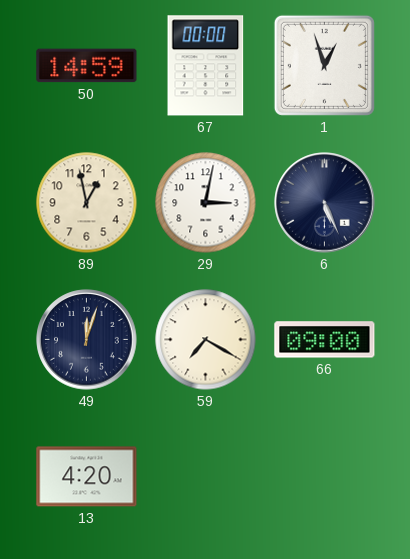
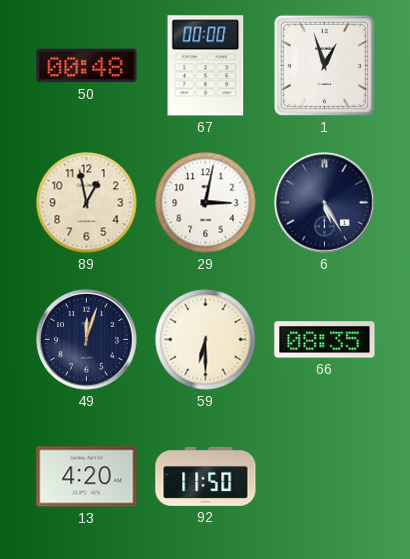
50: 14:59 -> 00:48 (87, 66)
6: 5:26 -> 5:25 (325, 203)
59: 7:20 -> 6:30 (206, 340)
66: 09:00 -> 08:35 (325, 340)
92: none -> 11:50 (206, 476)
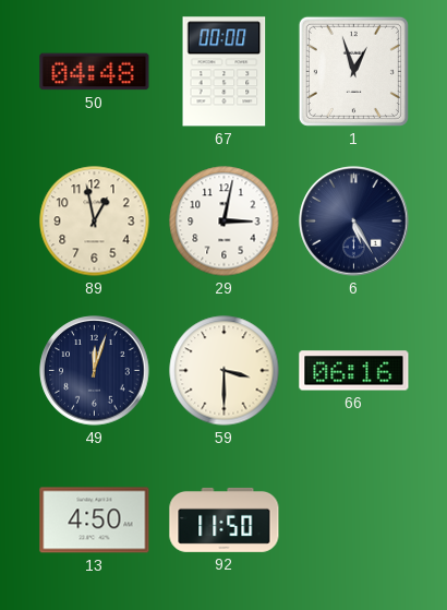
50: 00:48 -> 04:48 (95, 72)
59: 6:30 -> 3:30 (225, 371)
66: 08:35 -> 06:16 (354, 371)
13: 4:20 -> 4:50 (95, 521)
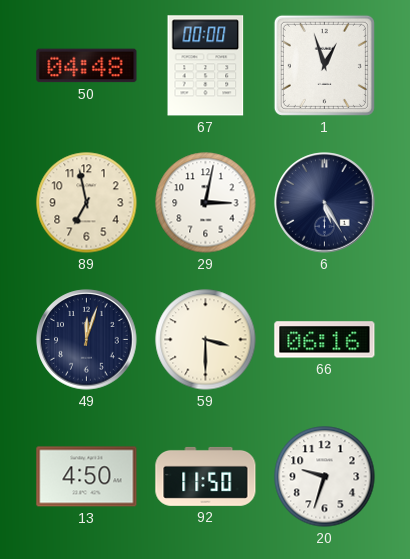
89: 12:58 -> 6:58 (87, 203)
20: none -> 9:33 (325, 477)
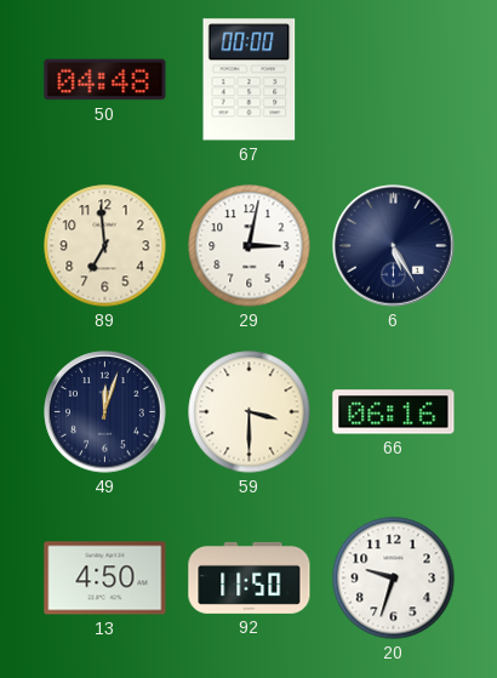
1: 12:57 -> none (324, 65)
89: 6:58 -> 6:59 (105, 246)
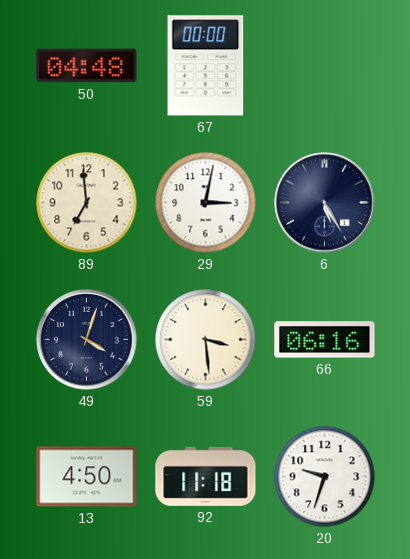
49: 12:03 -> 4:03 (87, 340)
59: 3:30 -> 3:29 (206, 340)
92: 11:50 -> 11:18 (206, 476)
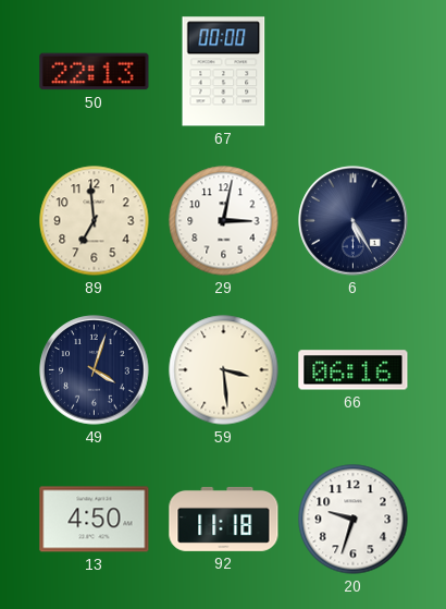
50: 04:48 -> 22:13 (95, 72)
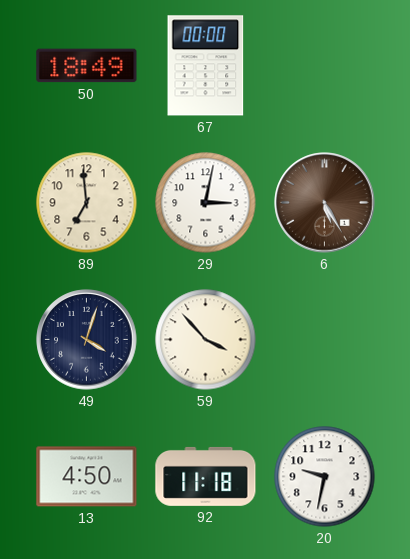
50: 22:13 -> 18:49 (87, 66)
6 dial: navy -> brown (325, 203)
59: 3:29 -> 3:53 (206, 340)
66: 06:16 -> none (354, 370)
20: 9:33 -> 9:32 (325, 477)
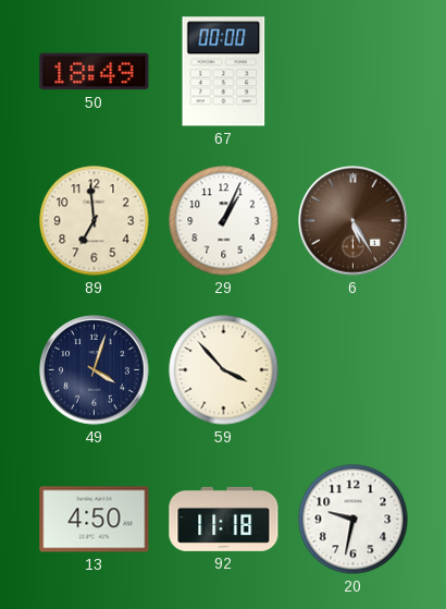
29: 3:02 -> 1:04 (224, 221)
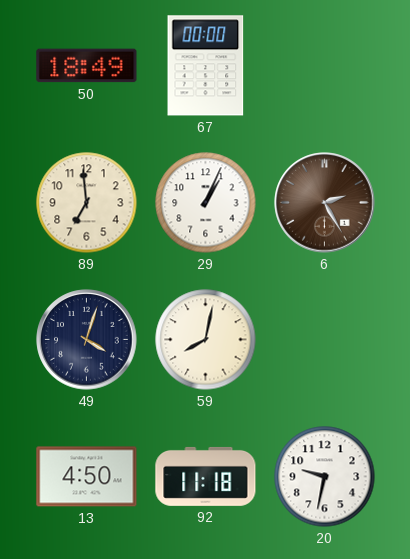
6: 5:25 -> 2:25 (325, 203)
59: 3:53 -> 8:02 (206, 340)
